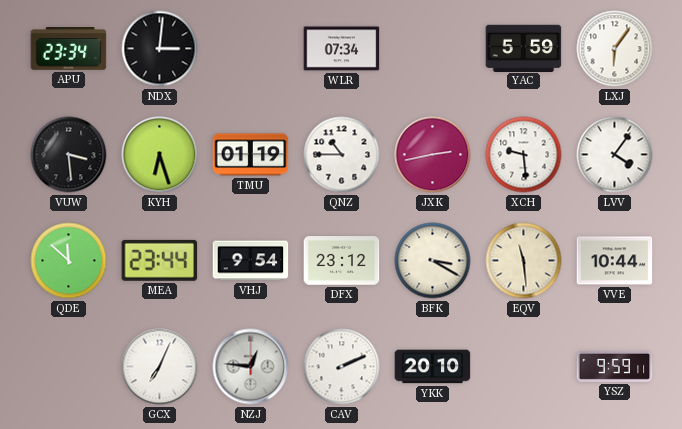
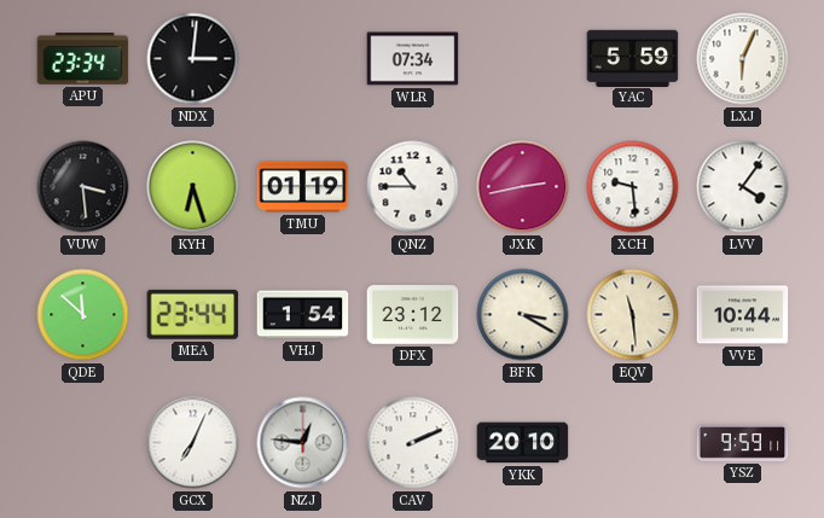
LXJ: 6:06 -> 6:04 (743, 59)
VHJ: 9:54 -> 1:54 (303, 315)
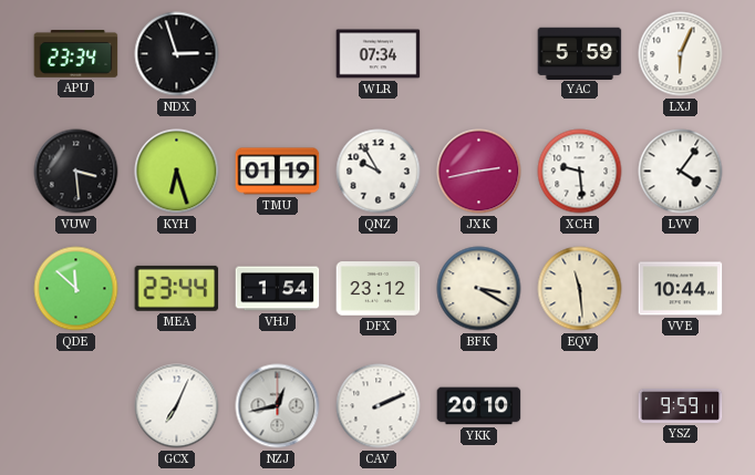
NDX: 3:01 -> 2:57 (177, 54)
QNZ: 10:45 -> 9:55 (379, 172)
NZJ: 12:46 -> 12:43 (278, 406)
